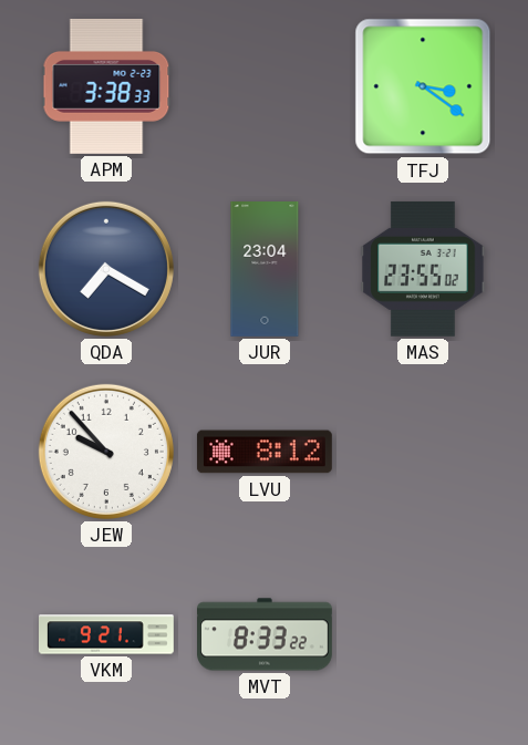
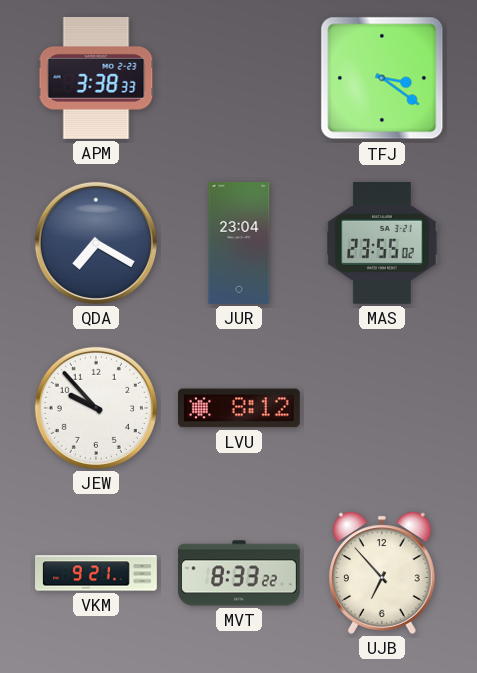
UJB: none -> 6:53 (383, 573)
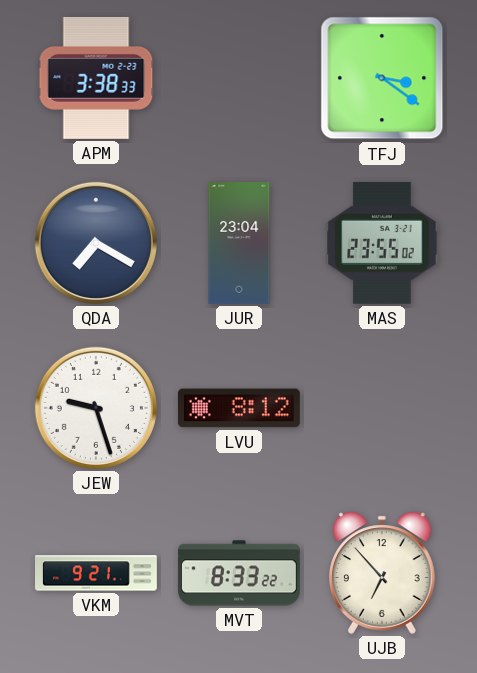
JEW: 9:53 -> 9:27 (96, 408)
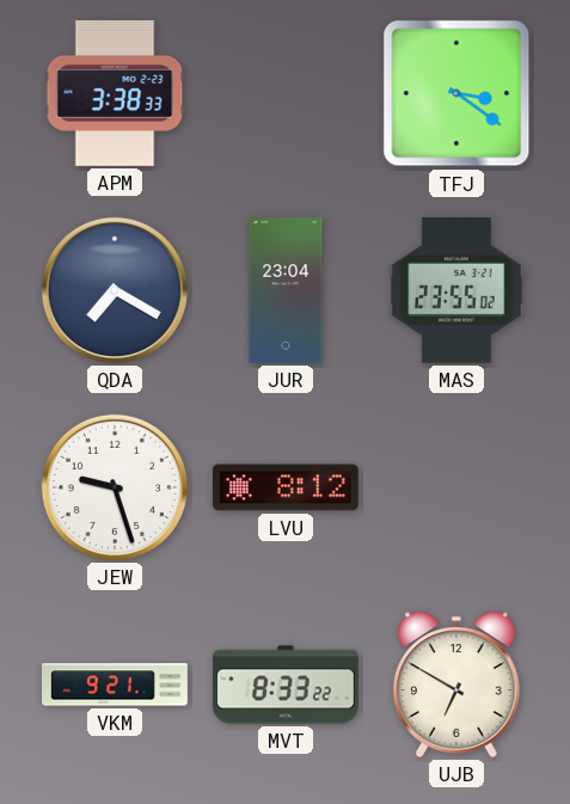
UJB: 6:53 -> 6:50 (458, 685)
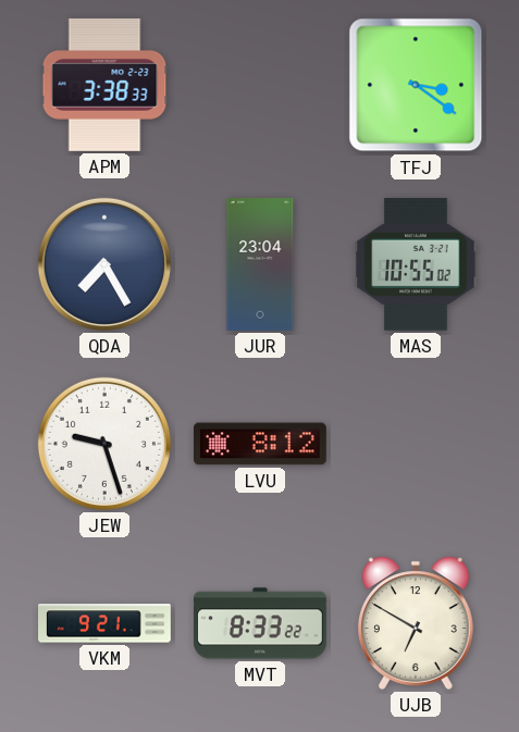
QDA: 7:20 -> 7:25 (104, 264)
MAS: 23:55 -> 10:55 (416, 264)
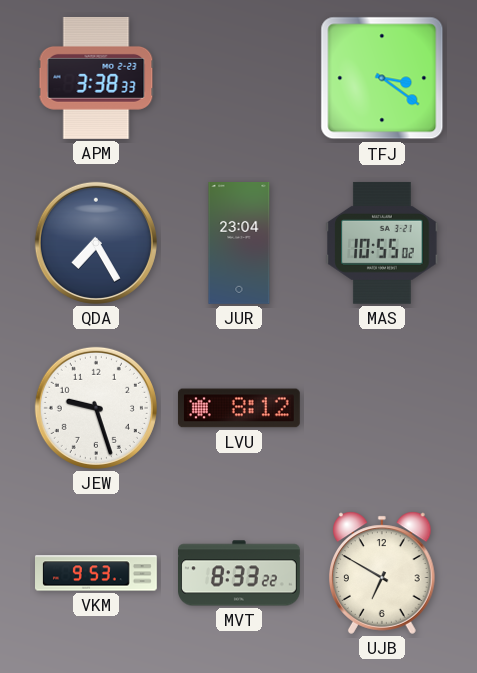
VKM: 9:21 -> 9:53 (97, 573)
